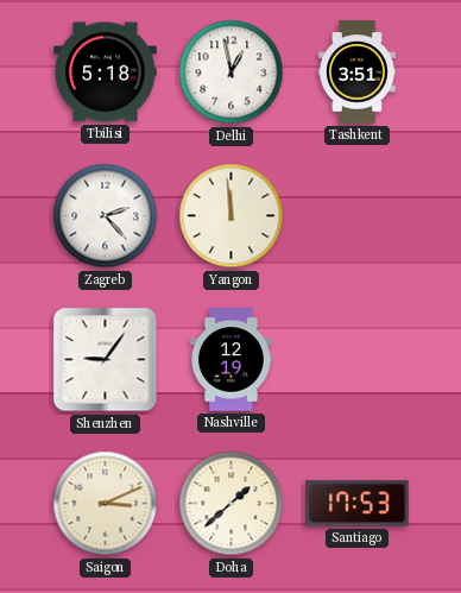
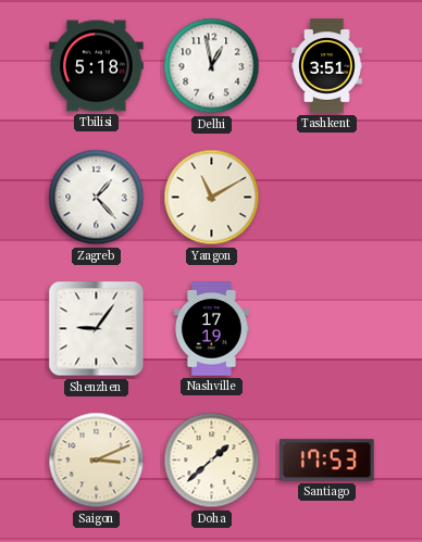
Zagreb: 2:23 -> 1:23 (97, 198)
Yangon: 11:59 -> 11:10 (212, 198)
Nashville: 12:19 -> 17:19 (212, 329)
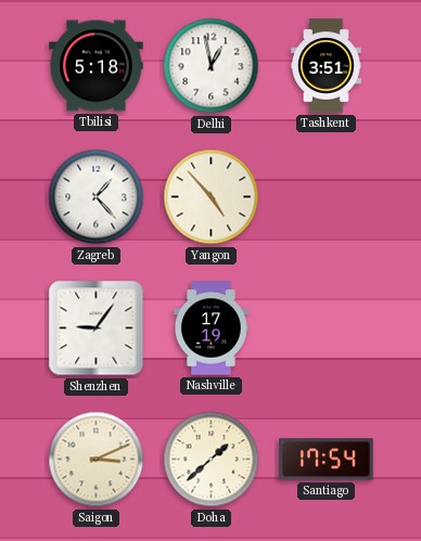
Yangon: 11:10 -> 4:53 (212, 197)
Santiago: 17:53 -> 17:54 (327, 460)
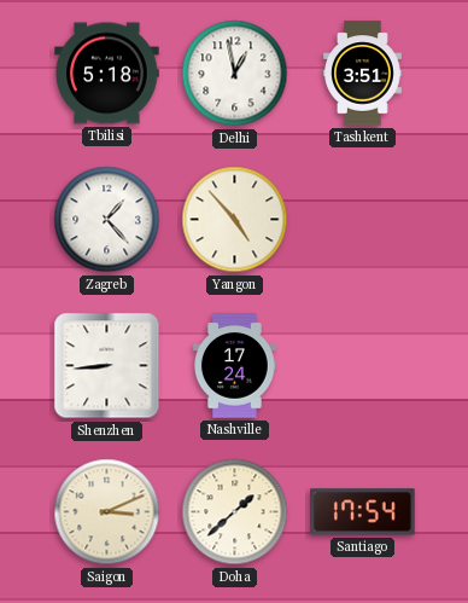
Shenzhen: 9:06 -> 8:44 (107, 366)
Nashville: 17:19 -> 17:24 (235, 366)
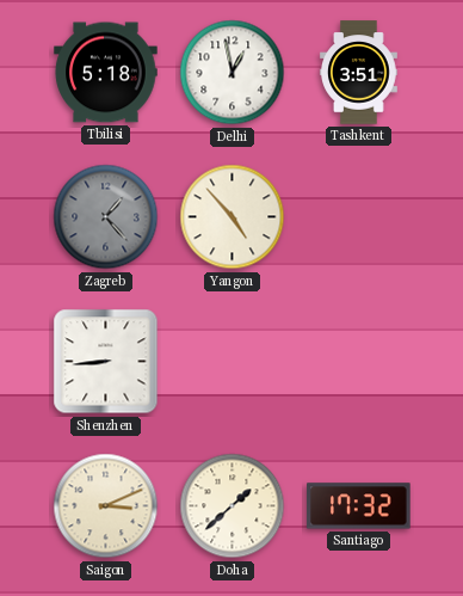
Zagreb dial: white -> grey (106, 217)
Nashville: 17:24 -> none (235, 366)
Santiago: 17:54 -> 17:32 (359, 506)
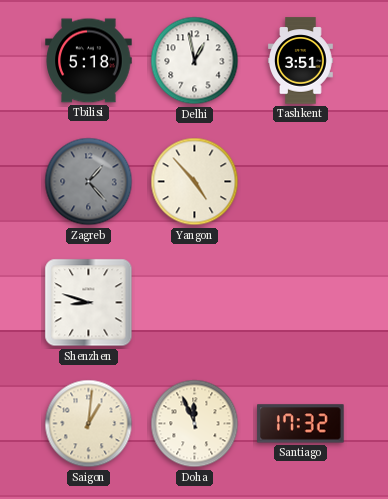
Shenzhen: 8:44 -> 8:48 (89, 303)
Saigon: 3:11 -> 1:01 (89, 424)
Doha: 1:38 -> 11:56 (195, 424)
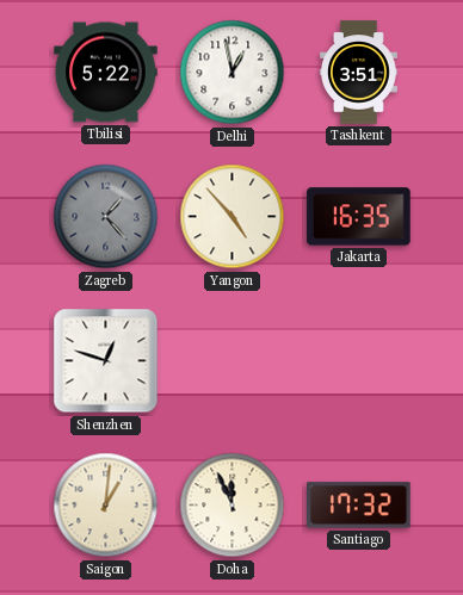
Tbilisi: 5:18 -> 5:22 (106, 73)
Jakarta: none -> 16:35 (359, 217)
Shenzhen: 8:48 -> 12:48 (106, 361)
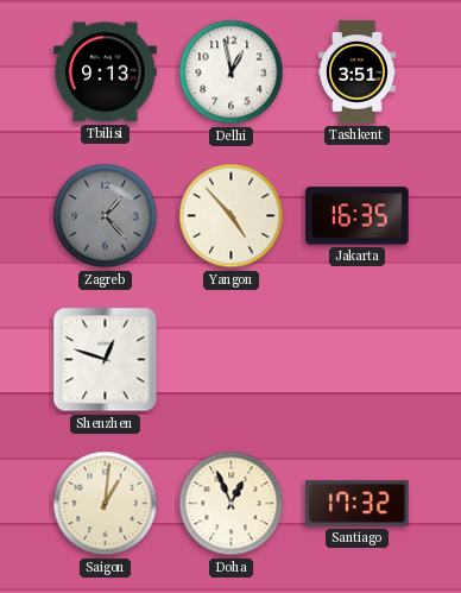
Tbilisi: 5:22 -> 9:13 (106, 72)
Doha: 11:56 -> 12:56 (232, 504)
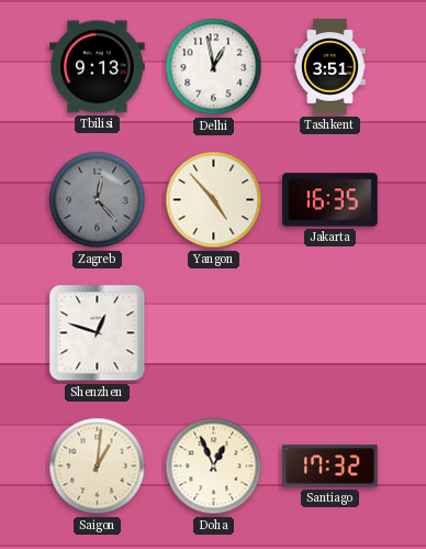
Zagreb: 1:23 -> 12:23 (98, 200)
